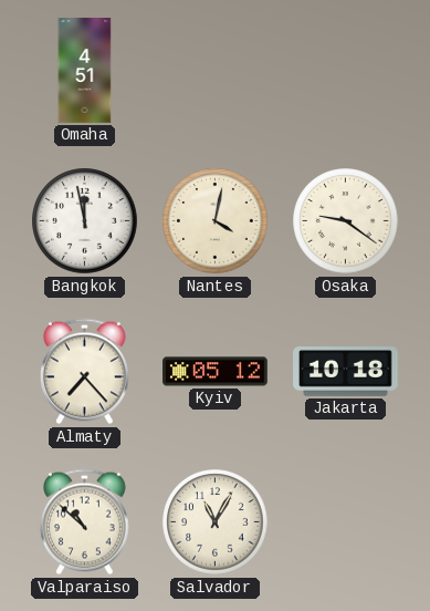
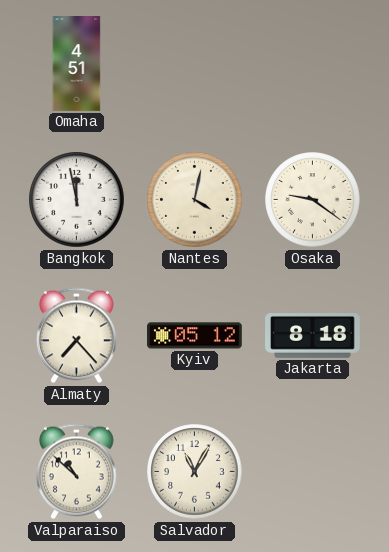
Jakarta: 10:18 -> 8:18 (313, 336)
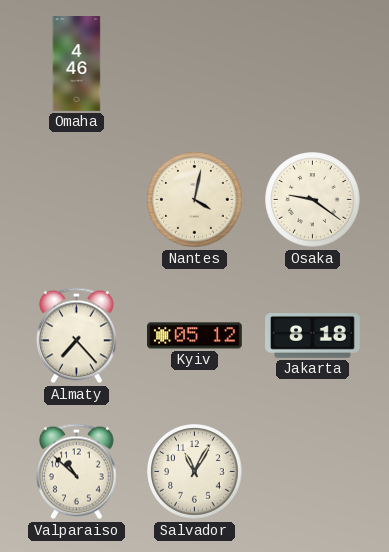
Omaha: 4:51 -> 4:46 (77, 64)
Bangkok: 11:58 -> none (77, 200)
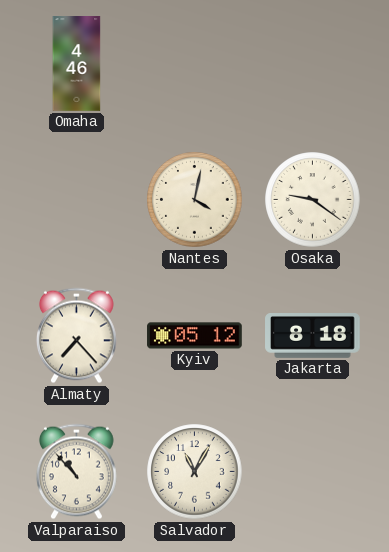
Valparaiso: 10:52 -> 10:53 (77, 472)
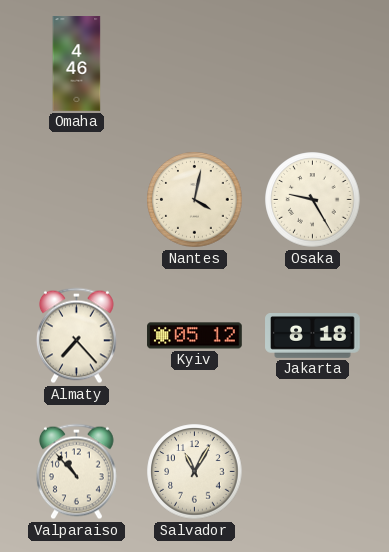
Osaka: 9:21 -> 9:25 (313, 200)
